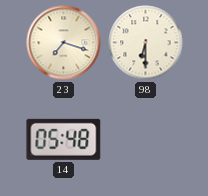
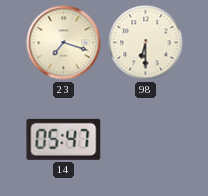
14: 05:48 -> 05:47 (64, 139)
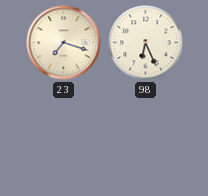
98: 6:30 -> 6:26 (146, 43)
14: 05:47 -> none (64, 139)
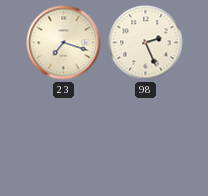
98: 6:26 -> 2:26 (146, 43)
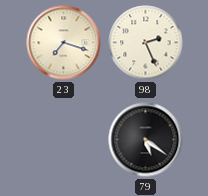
79: none -> 5:21 (146, 140)
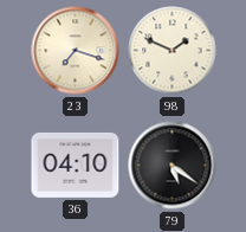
98: 2:26 -> 1:49 (173, 51)
36: none -> 04:10 (76, 165)
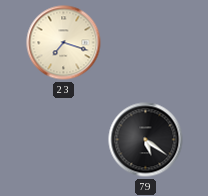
98: 1:49 -> none (173, 51)
36: 04:10 -> none (76, 165)
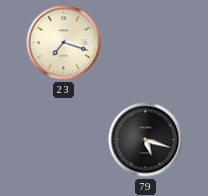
79: 5:21 -> 5:18 (146, 140)
